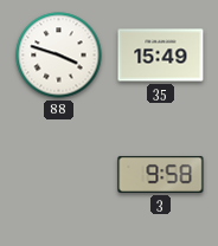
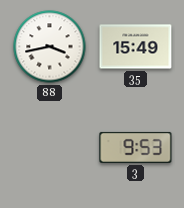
88: 3:48 -> 3:43 (50, 47)
3: 9:58 -> 9:53 (136, 147)
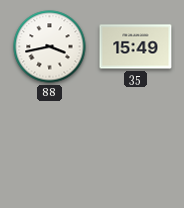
3: 9:53 -> none (136, 147)
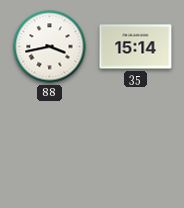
35: 15:49 -> 15:14 (136, 47)
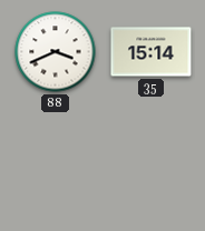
88: 3:43 -> 3:41 (56, 52)
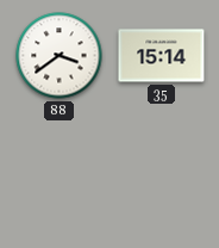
88: 3:41 -> 3:39 (60, 56)
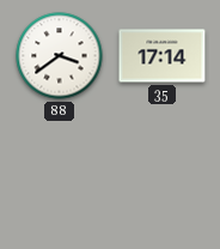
35: 15:14 -> 17:14 (163, 56)
